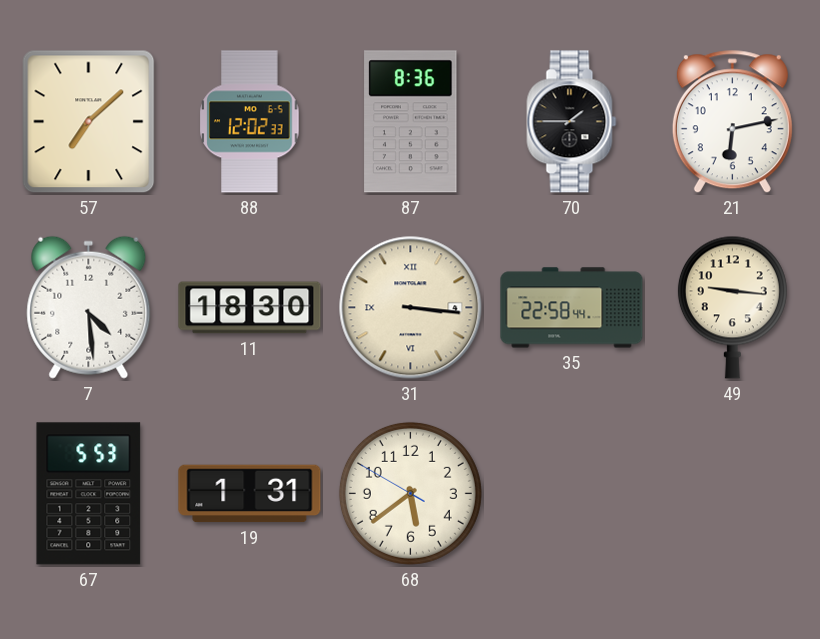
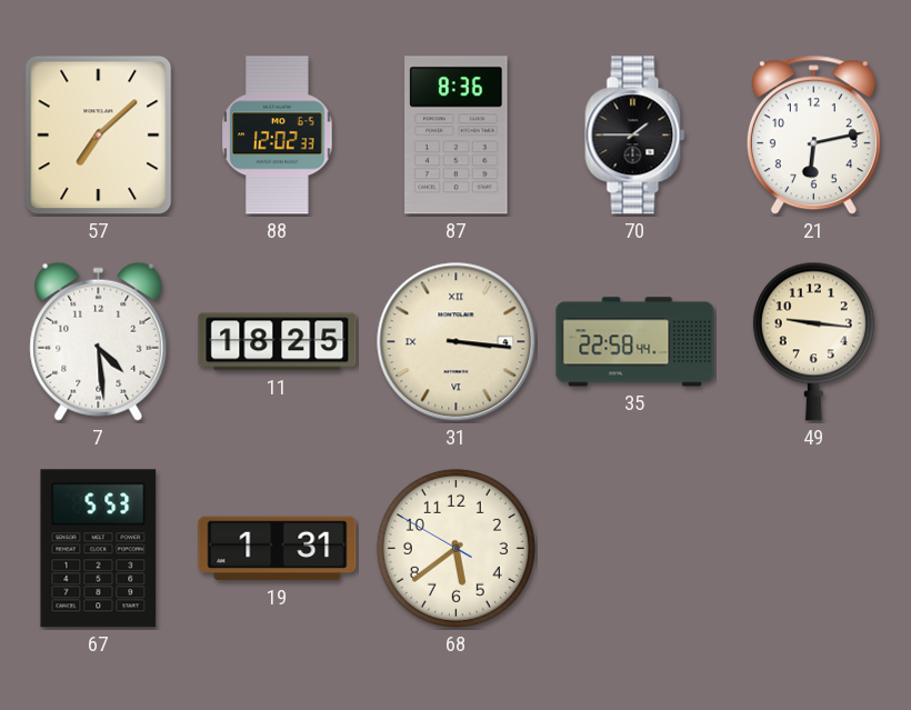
11: 18:30 -> 18:25 (278, 342)
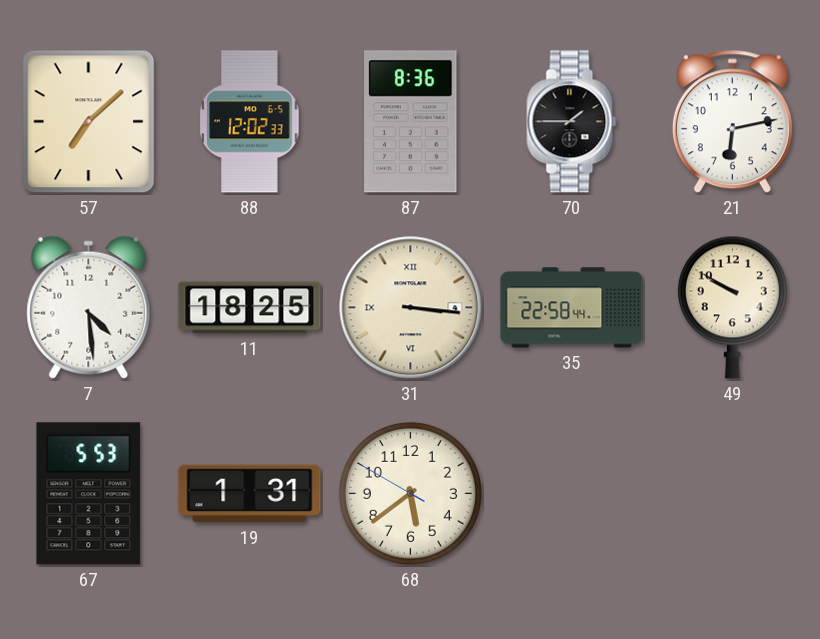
49: 9:16 -> 9:50 (732, 307)
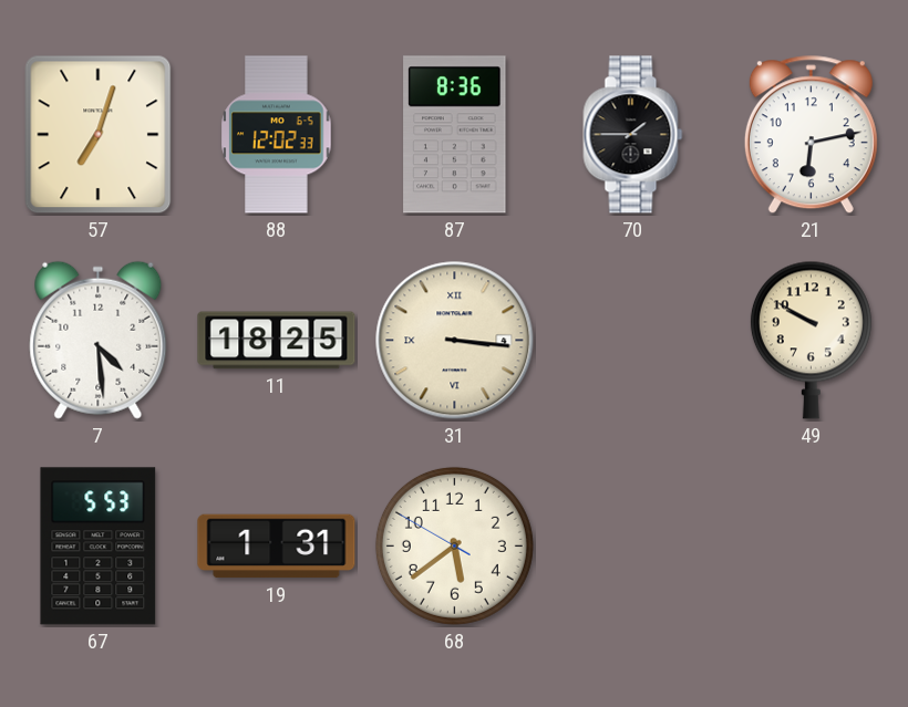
57: 7:08 -> 7:03 (99, 135)
35: 22:58 -> none (572, 308)
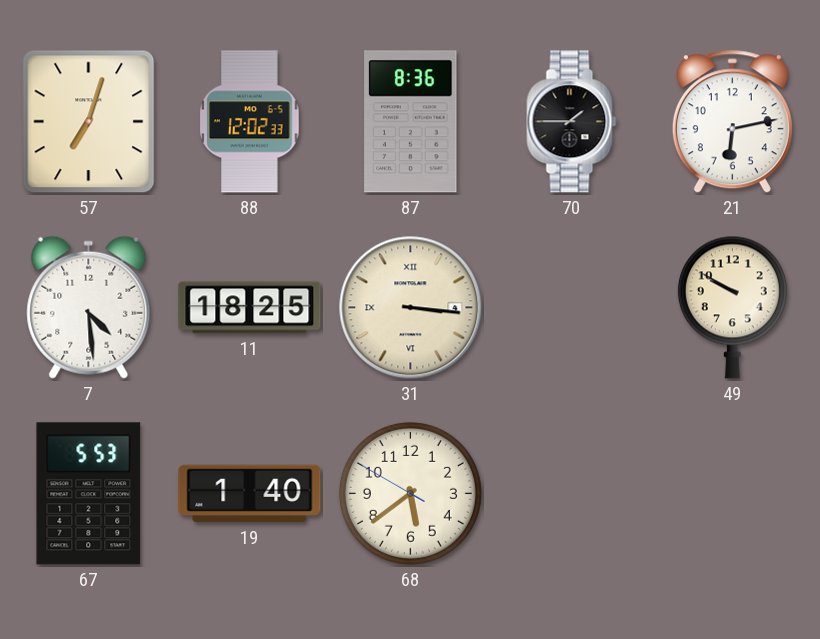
19: 1:31 -> 1:40 (250, 494)
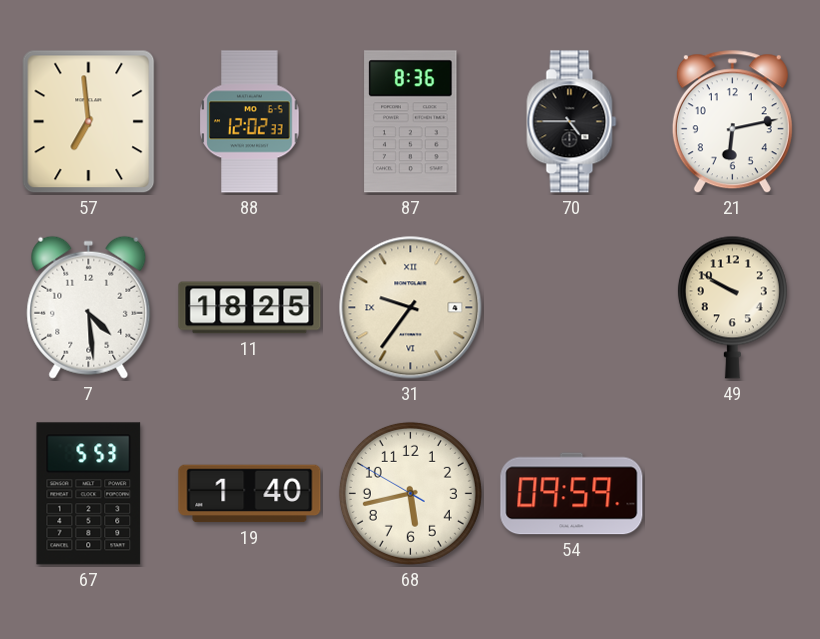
57: 7:03 -> 6:59 (89, 122)
70: 1:45 -> 4:45 (572, 122)
31: 3:16 -> 9:36 (411, 308)
68: 5:38 -> 5:42 (410, 493)
54: none -> 09:59 (572, 494)
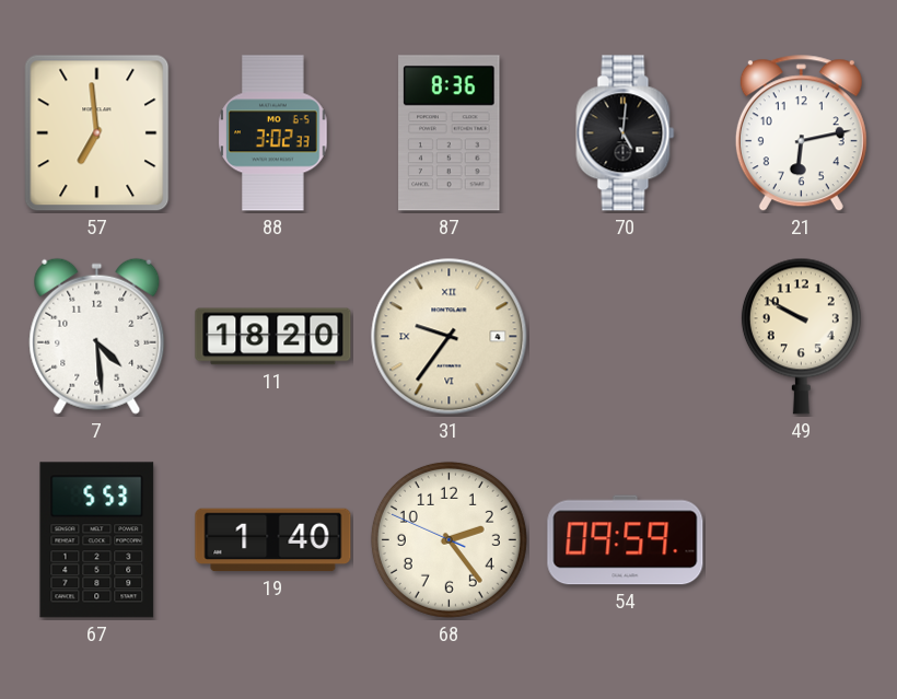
88: 12:02 -> 3:02 (273, 133)
70: 4:45 -> 5:01 (626, 133)
11: 18:25 -> 18:20 (273, 337)
68: 5:42 -> 2:23 (449, 539)
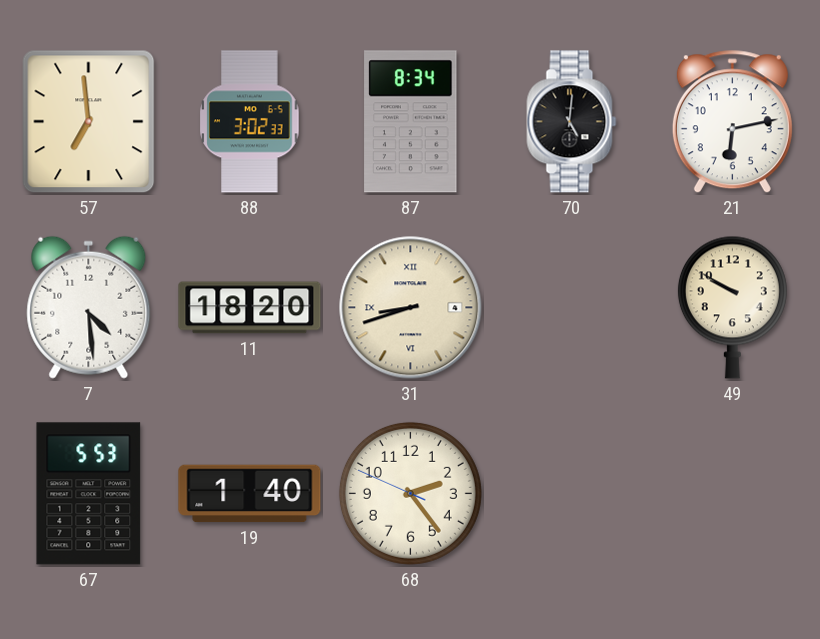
87: 8:36 -> 8:34 (411, 122)
31: 9:36 -> 8:42 (411, 308)
54: 09:59 -> none (626, 540)
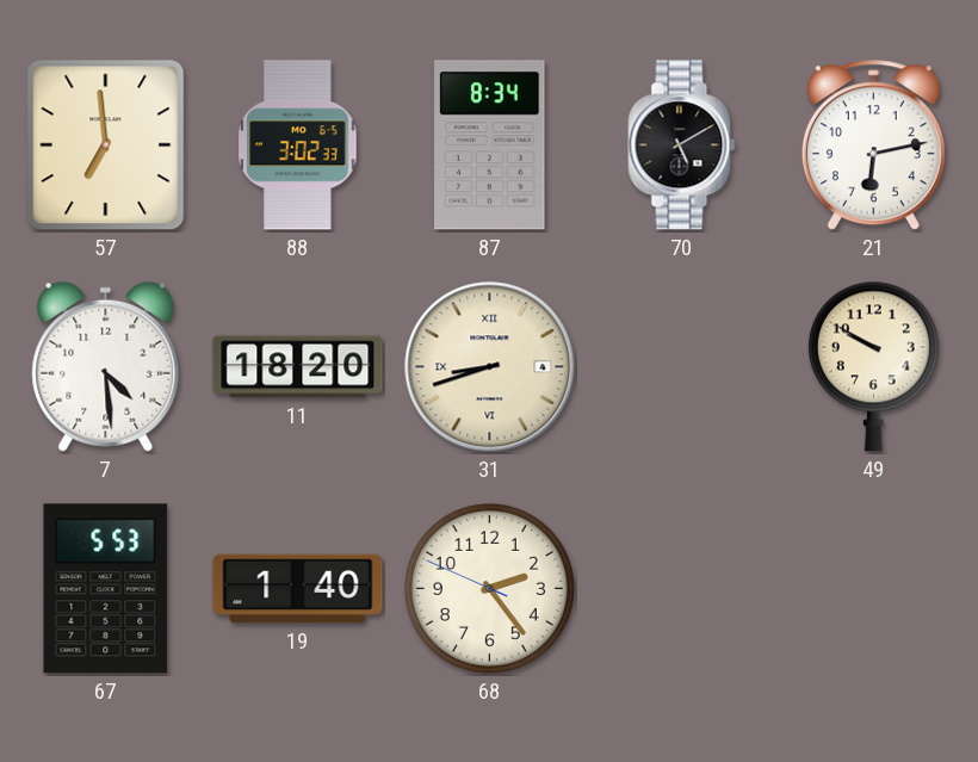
70: 5:01 -> 5:10 (682, 145)
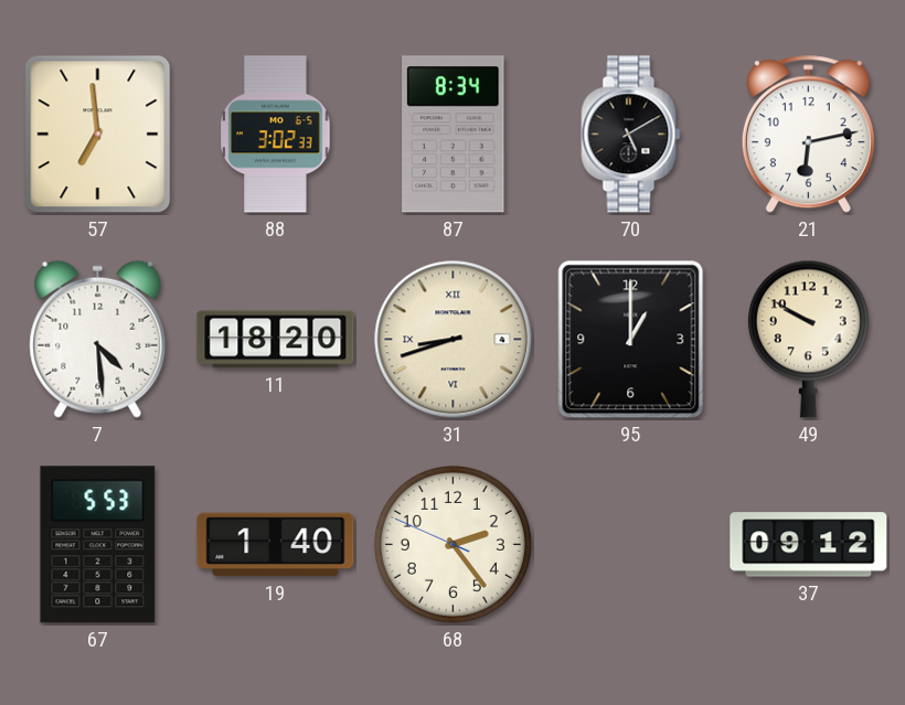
95: none -> 1:00 (631, 340)
37: none -> 09:12 (809, 545)
